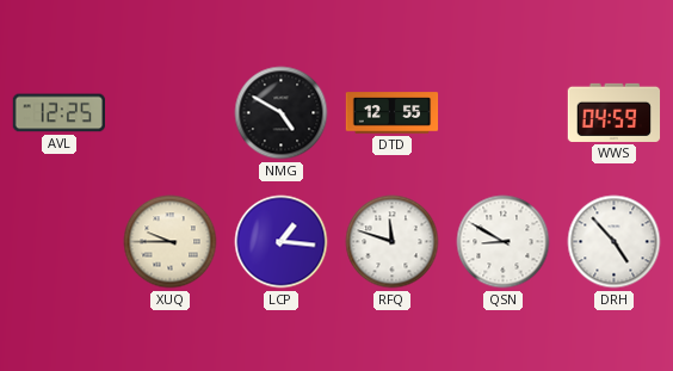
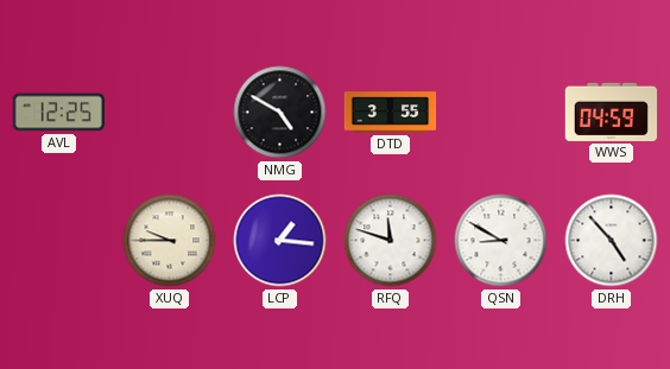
DTD: 12:55 -> 3:55 (391, 113)
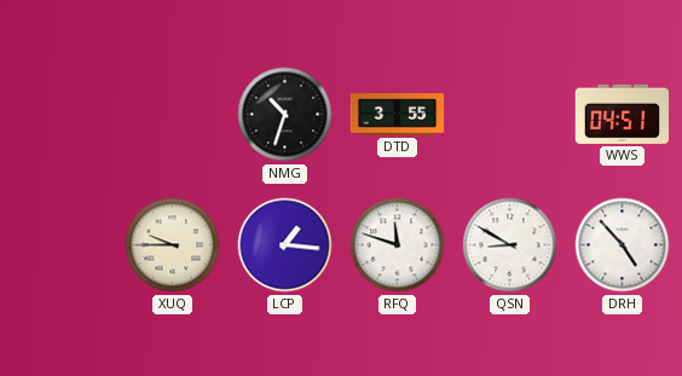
AVL: 12:25 -> none (58, 113)
NMG: 4:50 -> 10:33 (285, 115)
WWS: 04:59 -> 04:51 (623, 114)
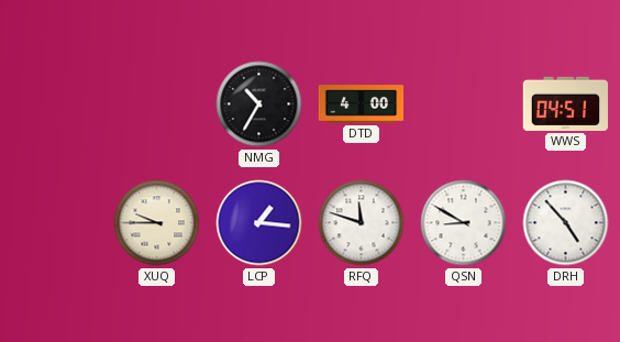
NMG: 10:33 -> 10:35 (259, 104)
DTD: 3:55 -> 4:00 (362, 104)
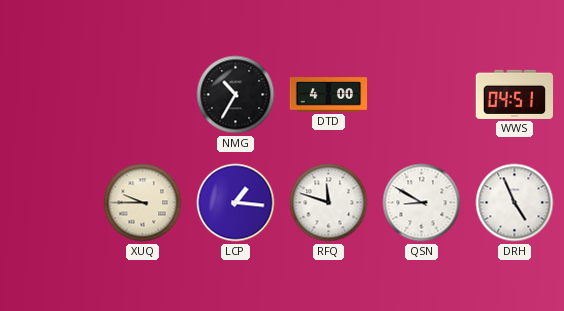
DRH: 4:53 -> 4:56 (515, 203)
